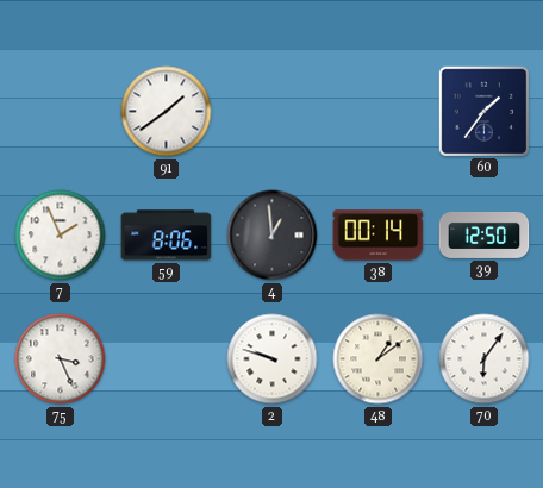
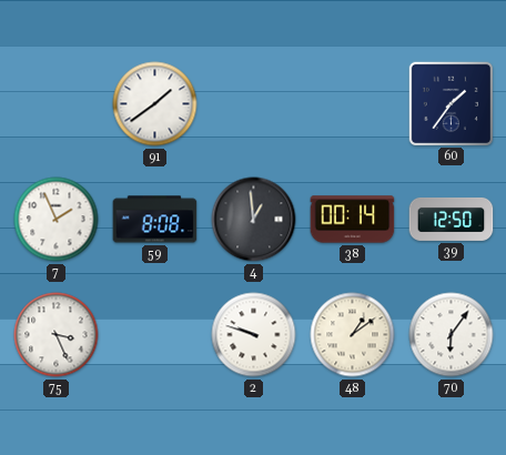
59: 8:06 -> 8:08 (155, 220)
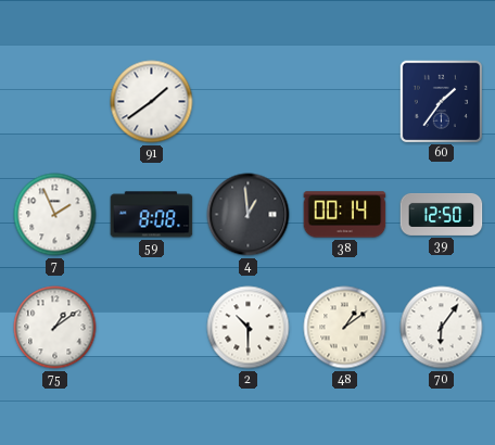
75: 3:26 -> 1:09 (55, 328)
2: 9:48 -> 10:30 (249, 328)
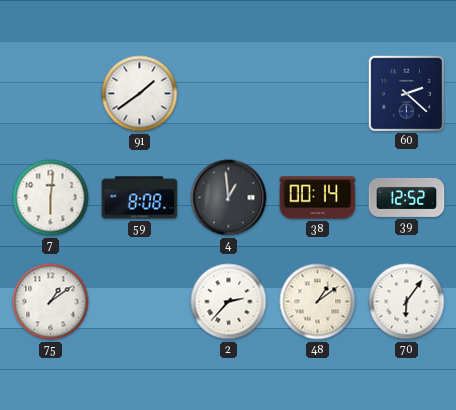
60: 1:36 -> 2:22 (406, 93)
7: 1:56 -> 6:01 (51, 198)
39: 12:50 -> 12:52 (407, 197)
2: 10:30 -> 2:37 (229, 302)
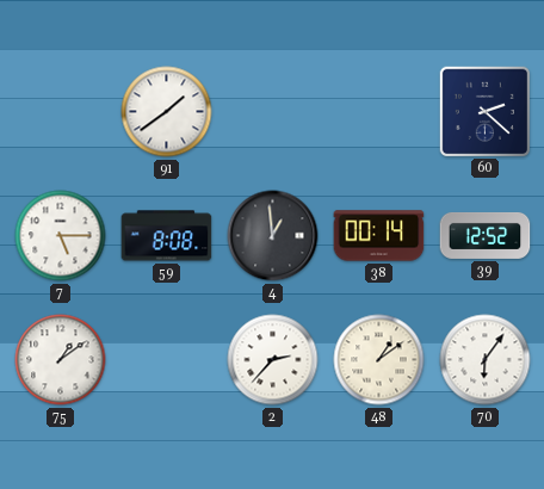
7: 6:01 -> 5:15 (61, 236)
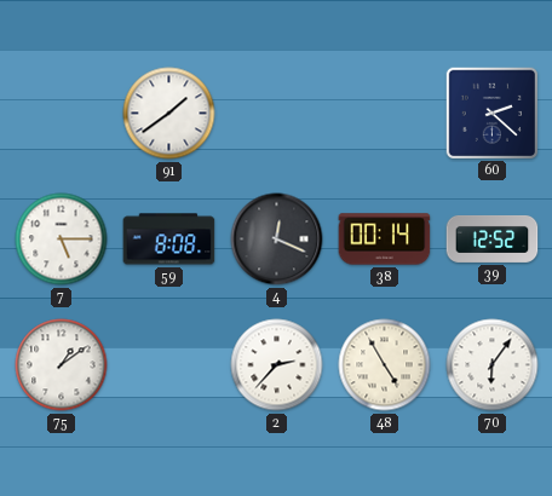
4: 12:59 -> 12:19 (277, 240)
48: 1:09 -> 4:55 (385, 365)
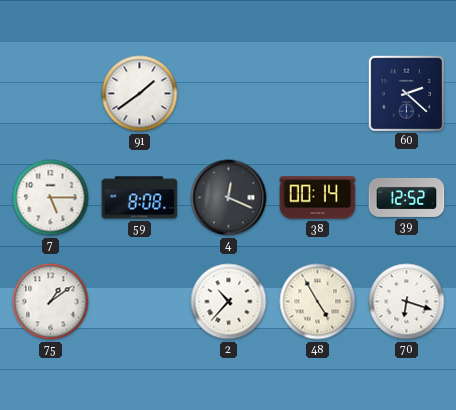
2: 2:37 -> 10:37 (229, 302)
70: 6:06 -> 6:18 (407, 302)
